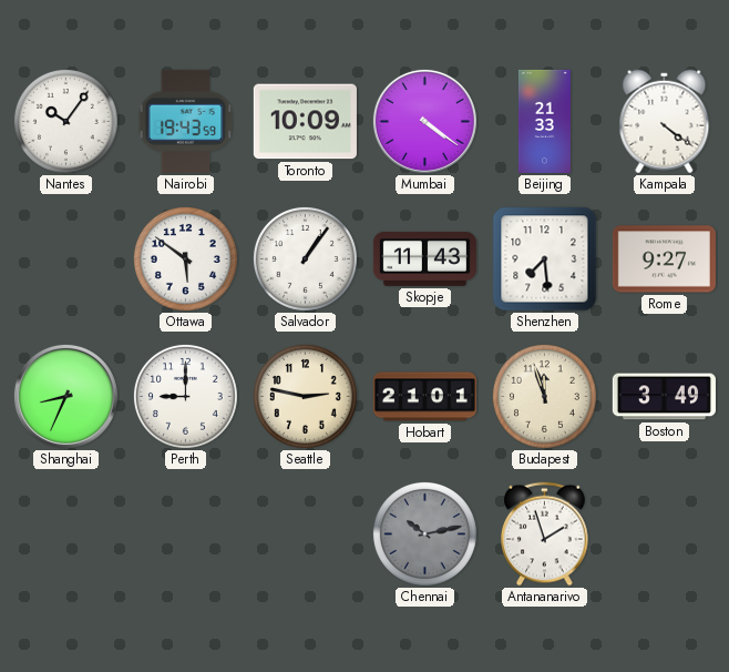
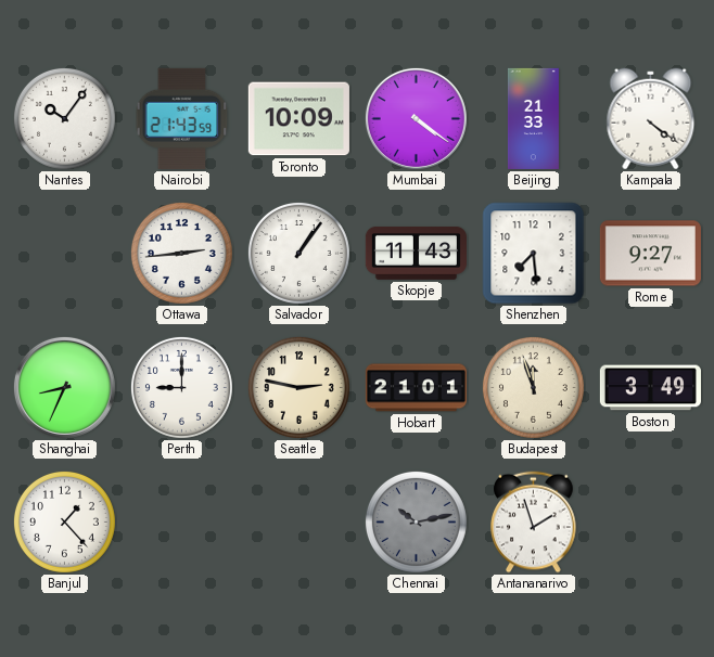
Nairobi: 19:43 -> 21:43 (182, 118)
Ottawa: 5:51 -> 2:44 (181, 253)
Banjul: none -> 1:23 (64, 521)
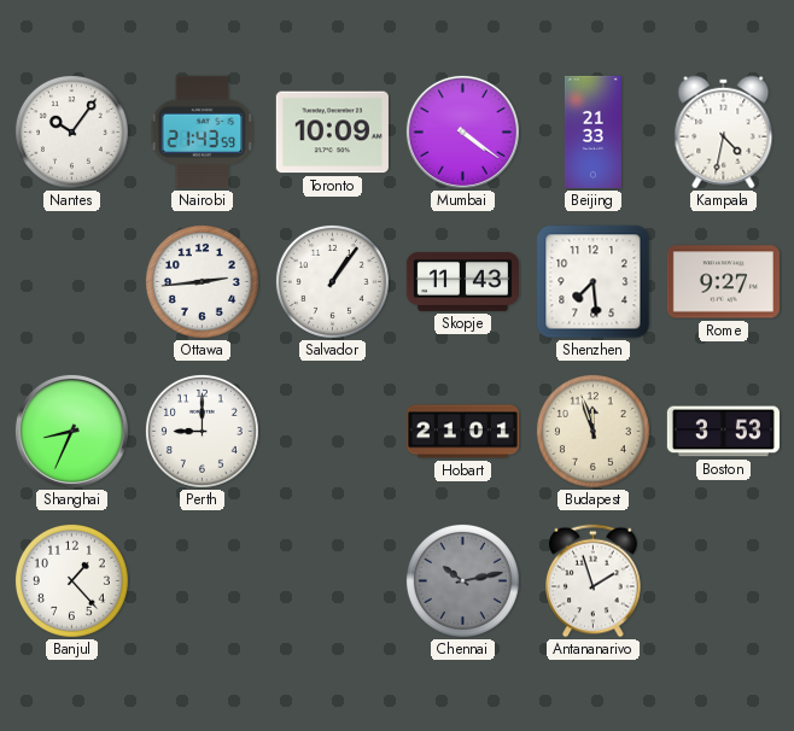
Kampala: 4:21 -> 4:32 (724, 133)
Seattle: 2:47 -> none (298, 387)
Boston: 3:49 -> 3:53 (723, 432)
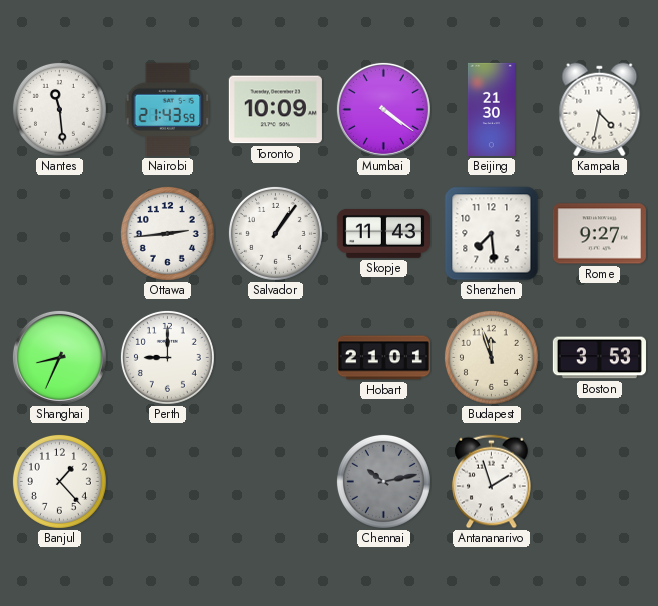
Nantes: 10:06 -> 11:29 (59, 109)
Beijing: 21:33 -> 21:30 (491, 109)
